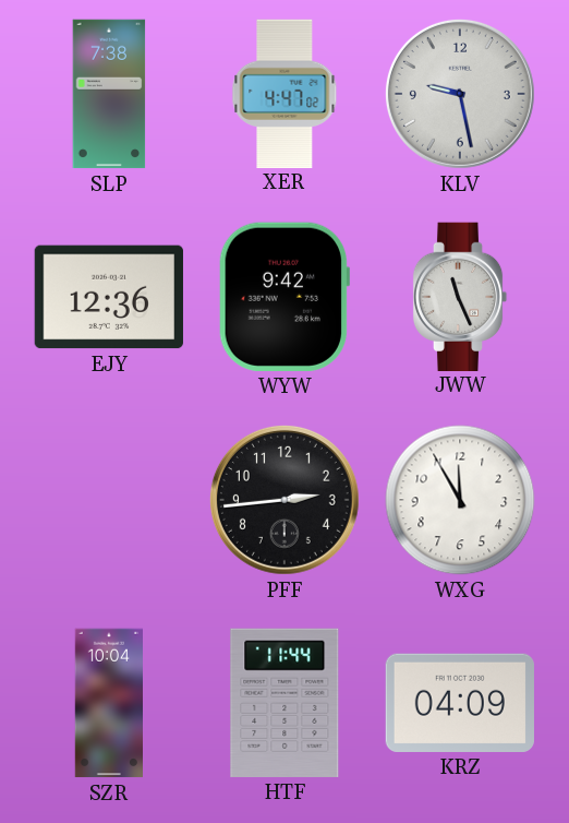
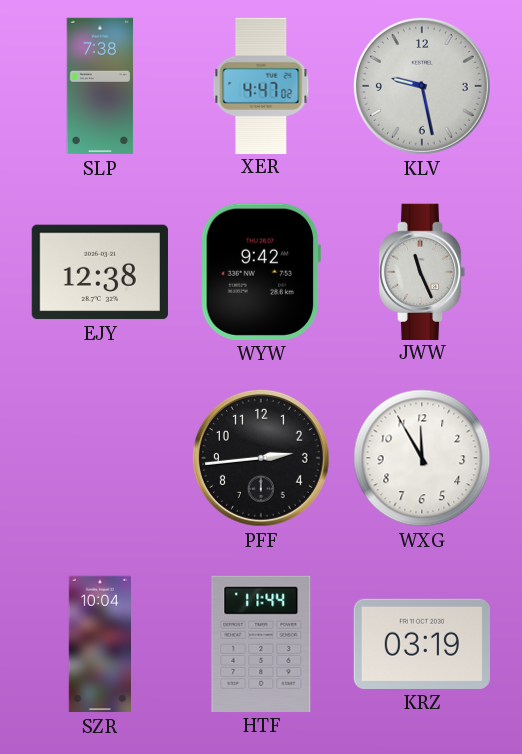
EJY: 12:36 -> 12:38 (100, 272)
KRZ: 04:09 -> 03:19 (422, 644)
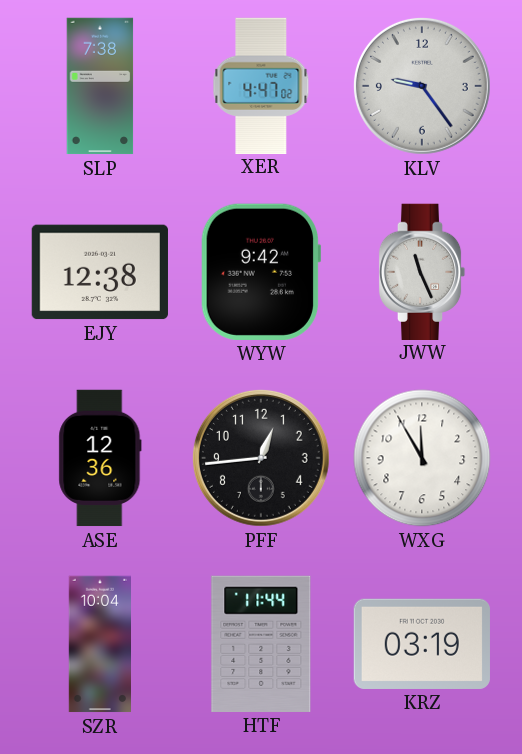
KLV: 9:28 -> 9:24 (422, 86)
ASE: none -> 12:36 (100, 458)
PFF: 2:44 -> 12:44 (261, 458)
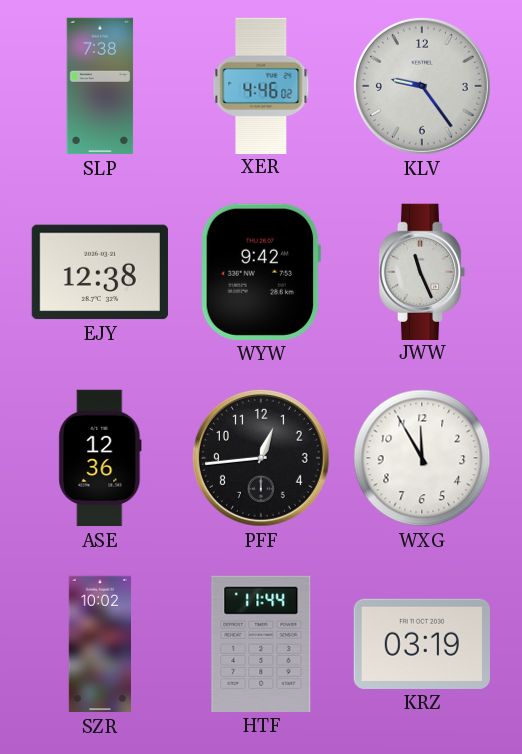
XER: 4:47 -> 4:46 (261, 85)
SZR: 10:04 -> 10:02 (99, 644)
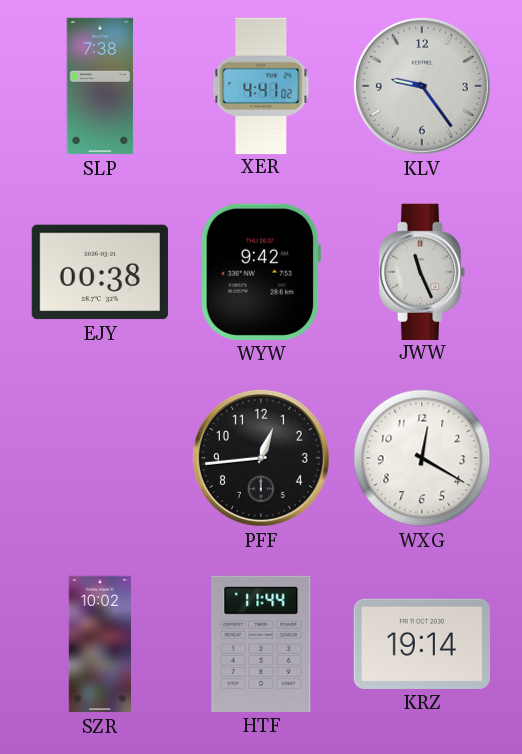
XER: 4:46 -> 4:41 (261, 85)
EJY: 12:38 -> 00:38 (100, 272)
ASE: 12:36 -> none (100, 458)
WXG: 11:55 -> 12:20 (422, 458)
KRZ: 03:19 -> 19:14 (422, 644)
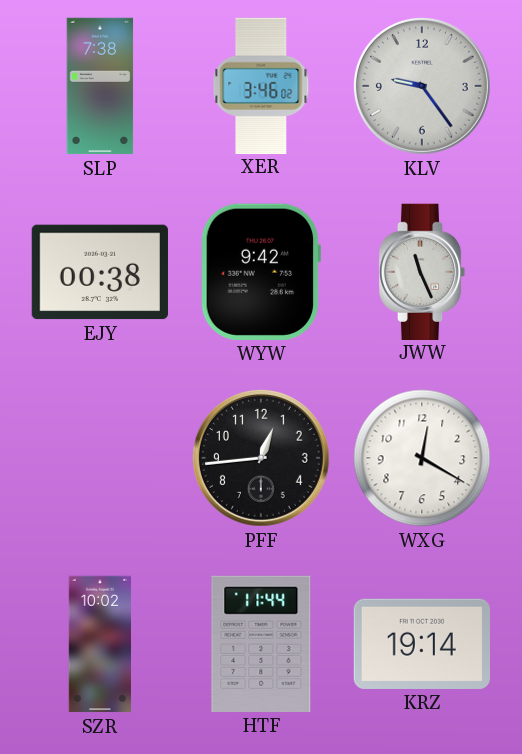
XER: 4:41 -> 3:46 (261, 85)
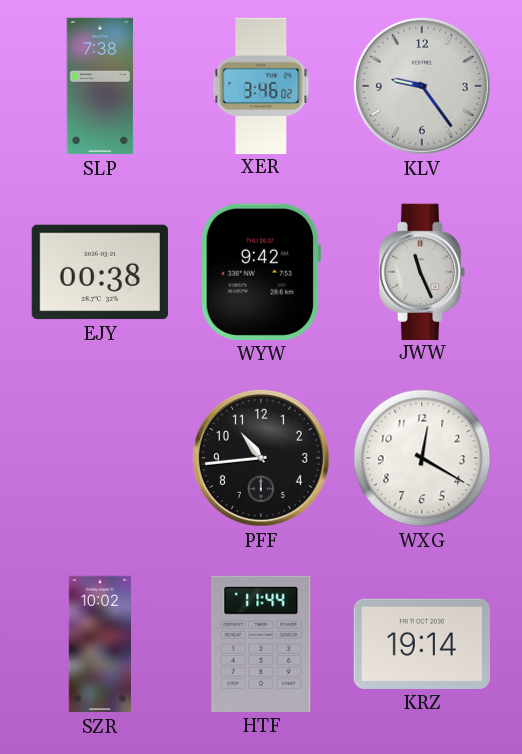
PFF: 12:44 -> 10:44 (261, 458)
